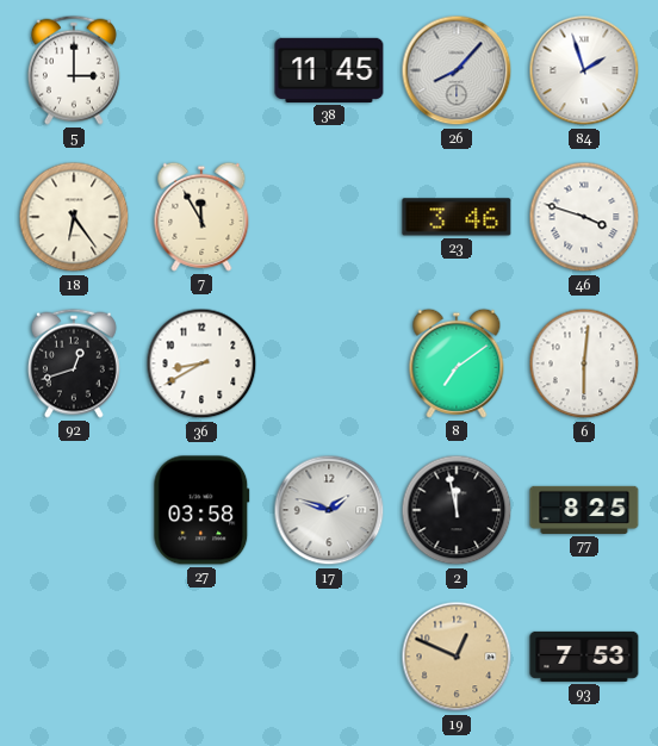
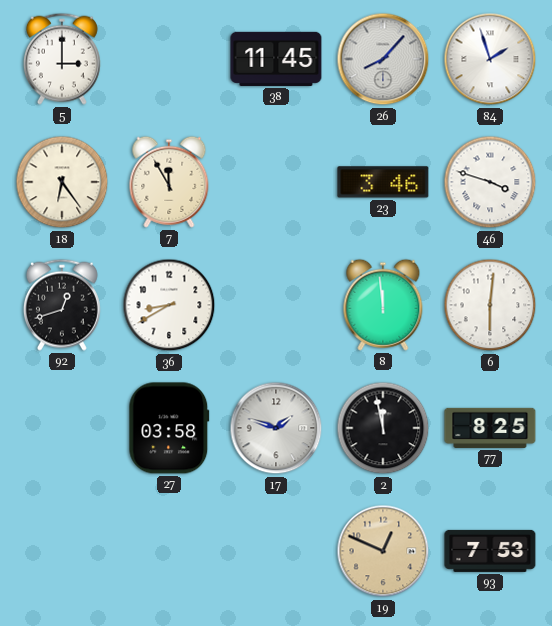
8: 7:09 -> 11:59 (383, 305)
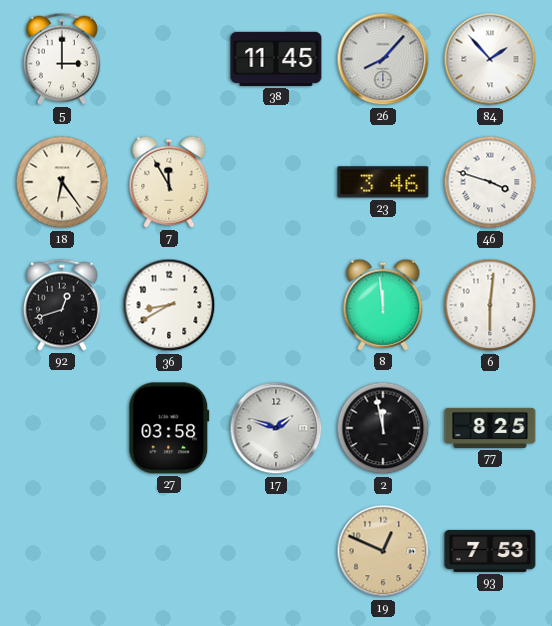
84: 1:57 -> 1:53 (490, 59)
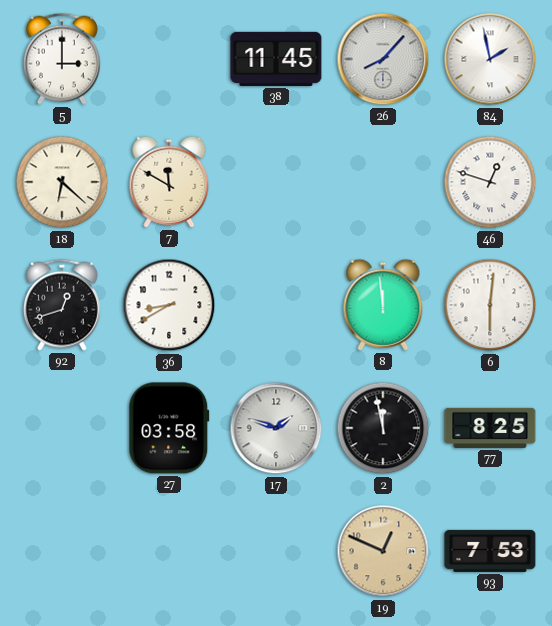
84: 1:53 -> 1:58 (490, 59)
18: 6:24 -> 6:22 (62, 182)
7: 11:55 -> 11:50 (169, 182)
23: 3:46 -> none (383, 182)
46: 3:48 -> 12:48 (490, 182)
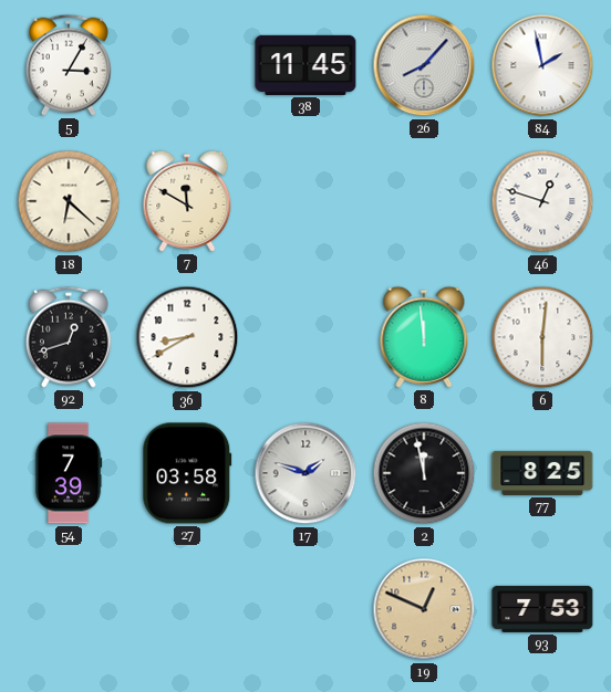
5: 3:00 -> 3:05 (69, 65)
54: none -> 7:39 (69, 473)
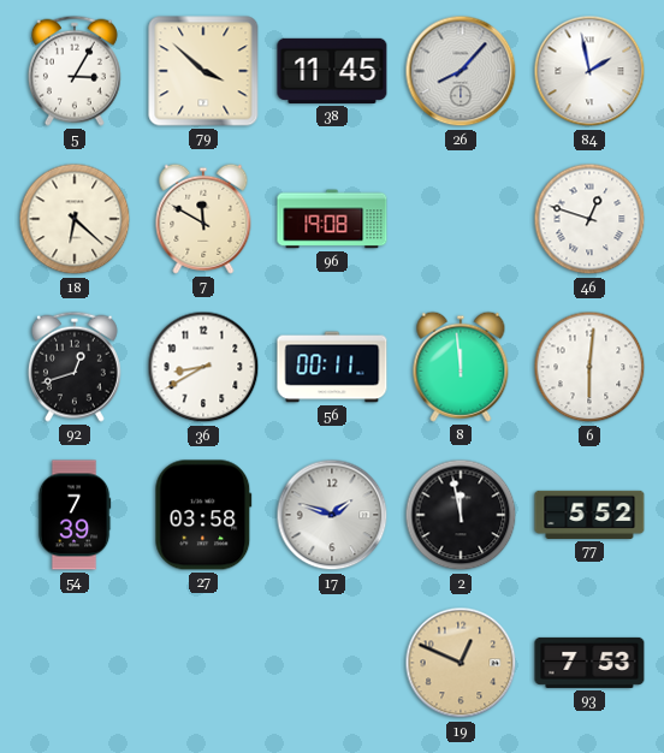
79: none -> 3:52 (203, 71)
96: none -> 19:08 (332, 219)
56: none -> 00:11 (332, 367)
77: 8:25 -> 5:52 (589, 515)
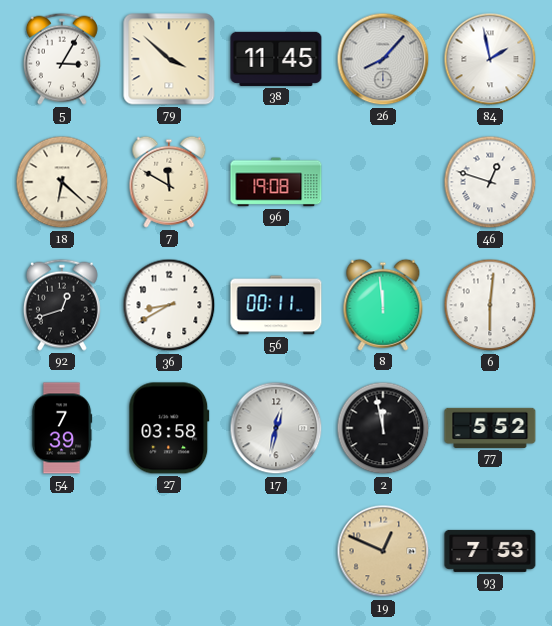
17: 1:48 -> 12:32 (276, 428)
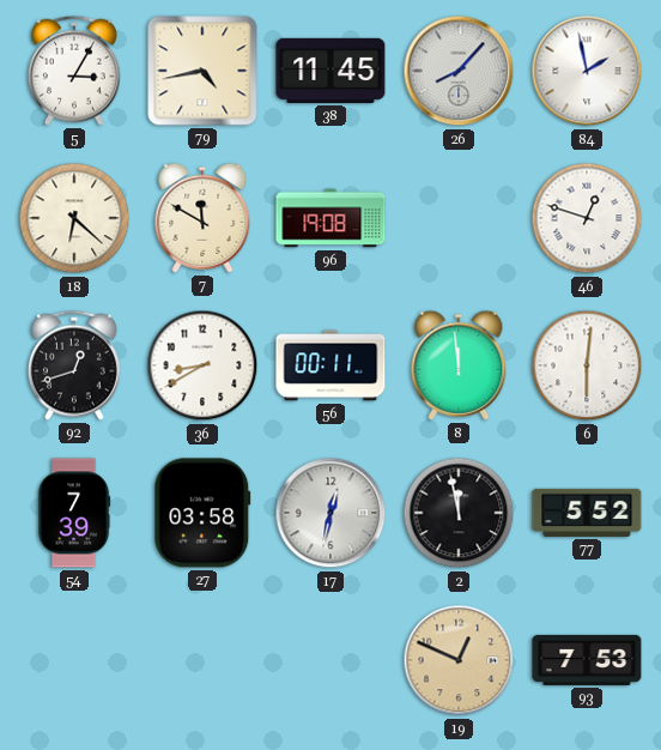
79: 3:52 -> 4:43 (202, 71)
